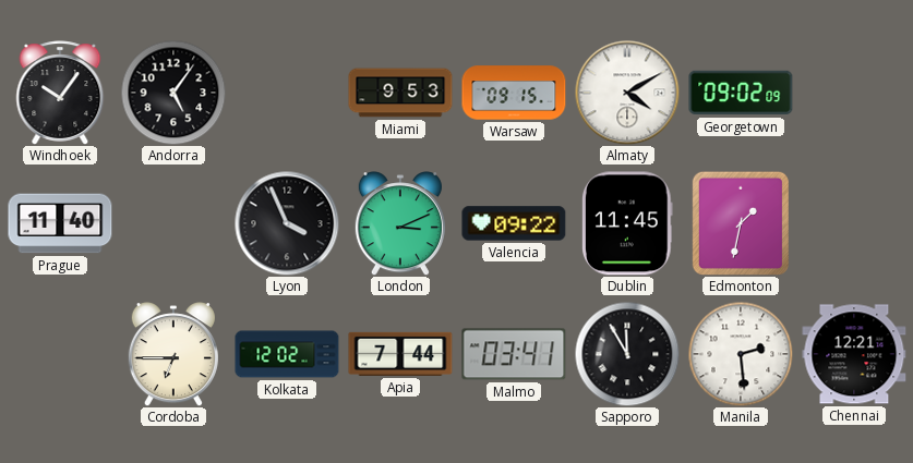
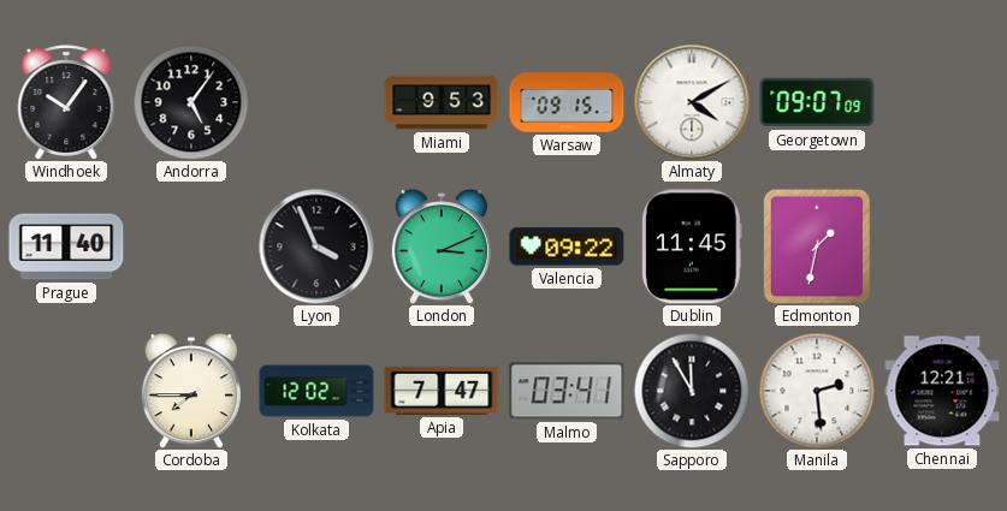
Georgetown: 09:02 -> 09:07 (817, 102)
Cordoba: 6:45 -> 7:45 (191, 391)
Apia: 7:44 -> 7:47 (442, 391)
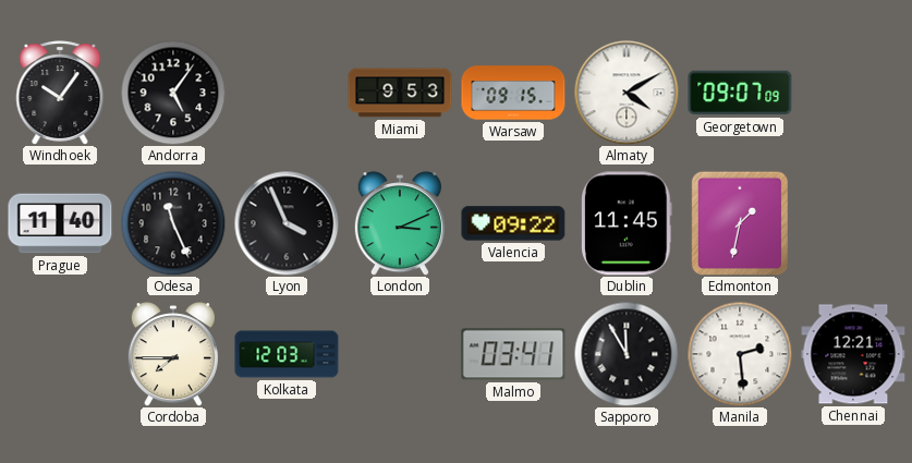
Odesa: none -> 11:26 (173, 223)
Kolkata: 12:02 -> 12:03 (287, 354)
Apia: 7:47 -> none (442, 391)
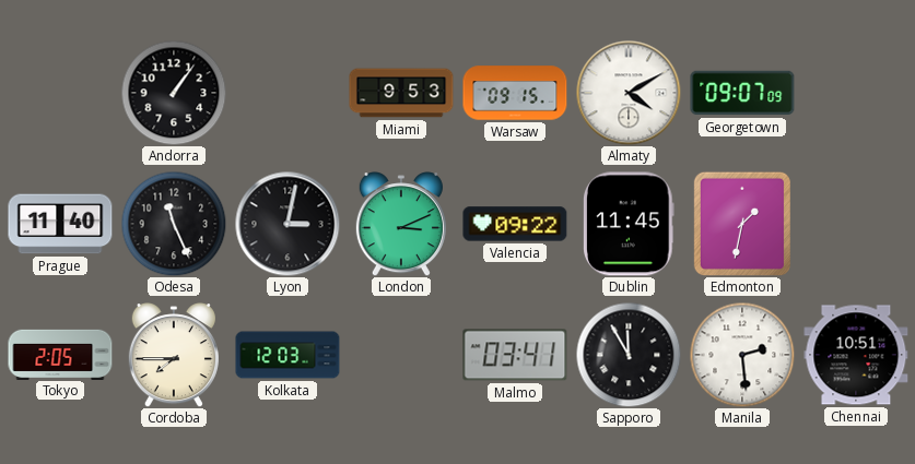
Windhoek: 10:06 -> none (60, 93)
Andorra: 5:06 -> 1:06 (174, 93)
Lyon: 3:56 -> 3:02 (288, 224)
Tokyo: none -> 2:05 (60, 354)
Chennai: 12:21 -> 10:51 (856, 355)
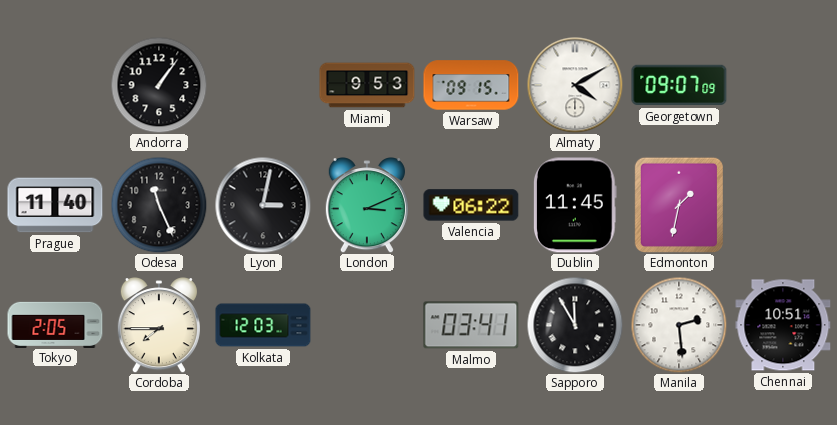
Valencia: 09:22 -> 06:22 (471, 205)
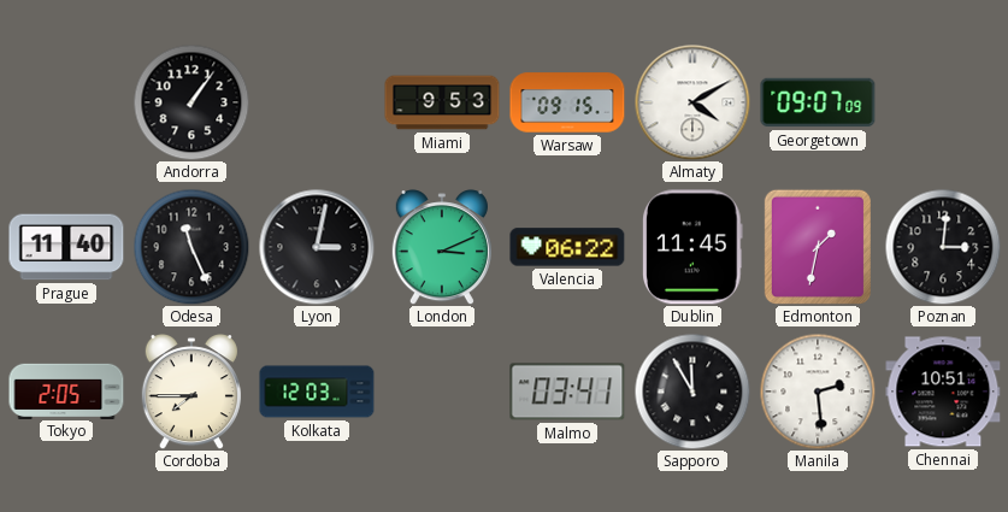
Poznan: none -> 3:01 (943, 247)
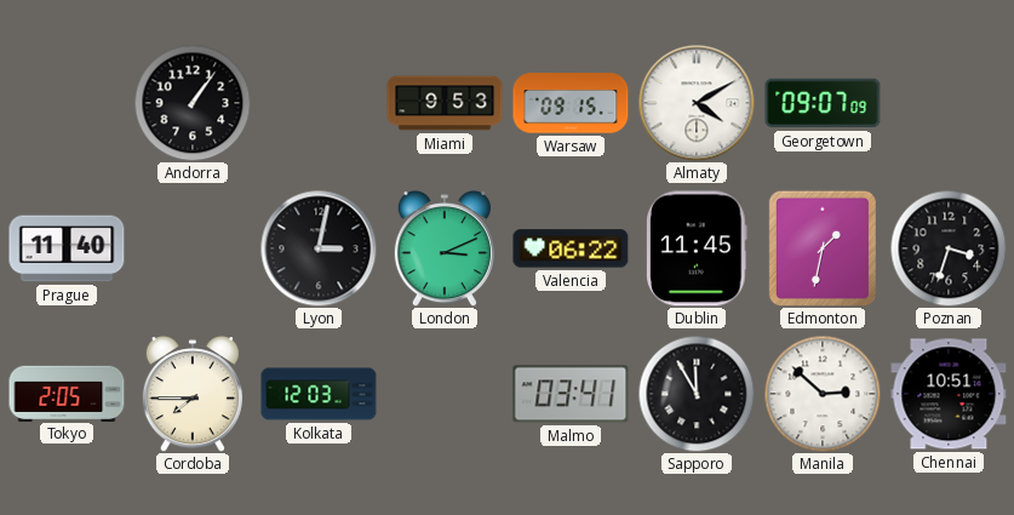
Odesa: 11:26 -> none (191, 247)
Poznan: 3:01 -> 3:33 (949, 248)
Manila: 2:29 -> 2:52 (823, 394)
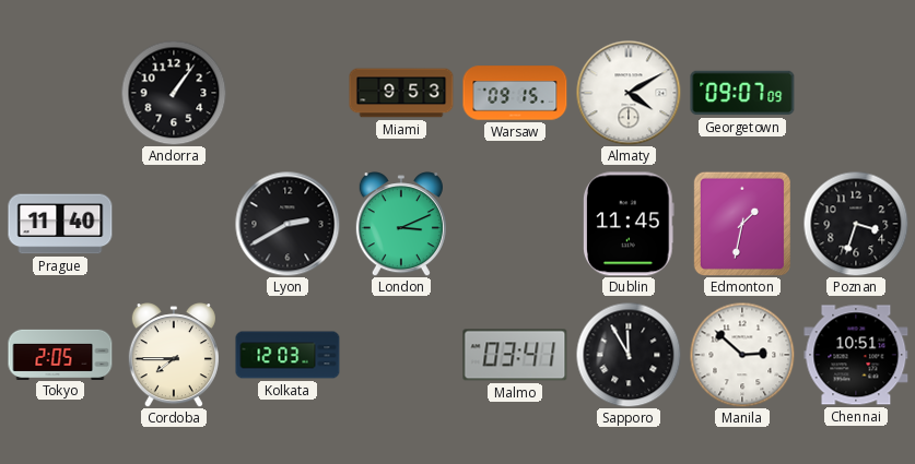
Lyon: 3:02 -> 2:40 (288, 224)
Valencia: 06:22 -> none (571, 248)
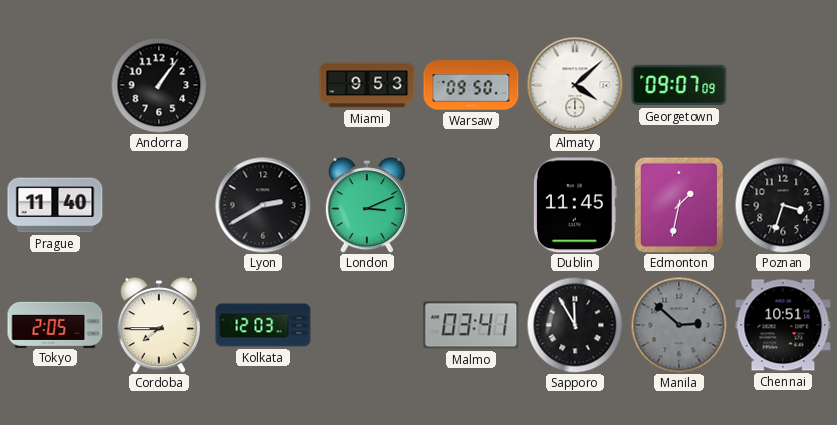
Warsaw: 09:15 -> 09:50 (471, 85)
Almaty: 4:10 -> 4:08 (575, 85)
Manila dial: white -> grey (679, 325)
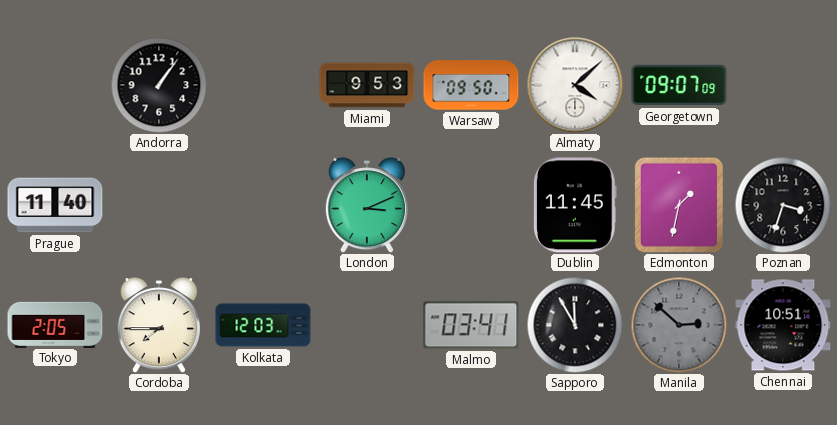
Lyon: 2:40 -> none (263, 205)
